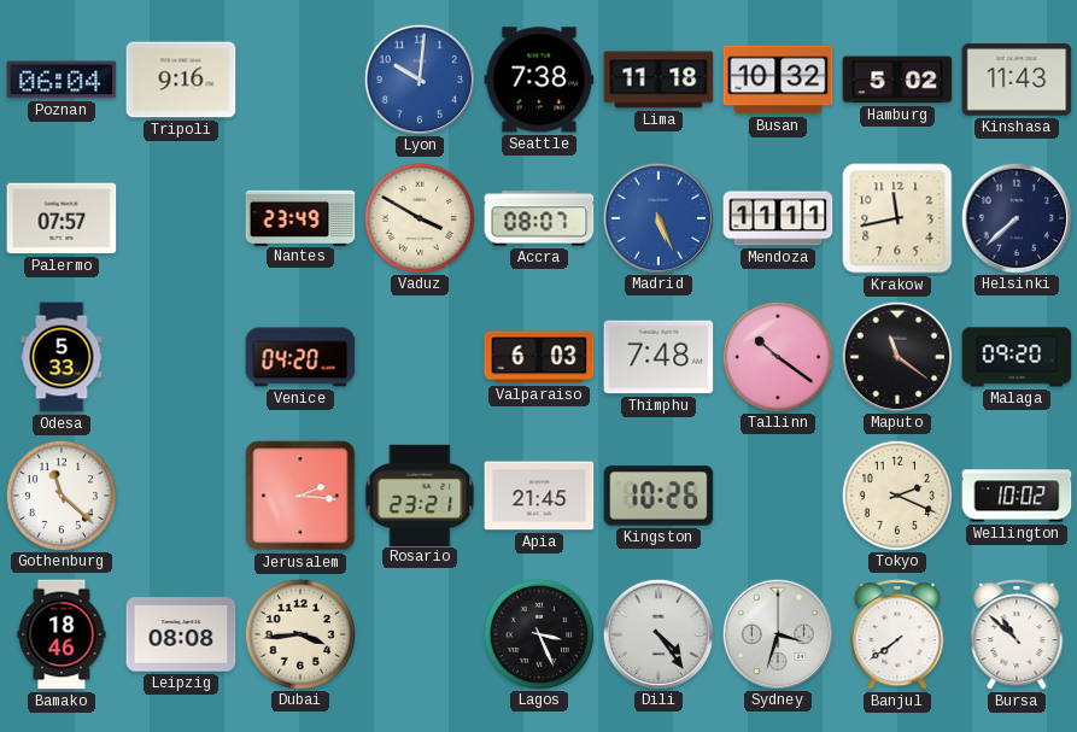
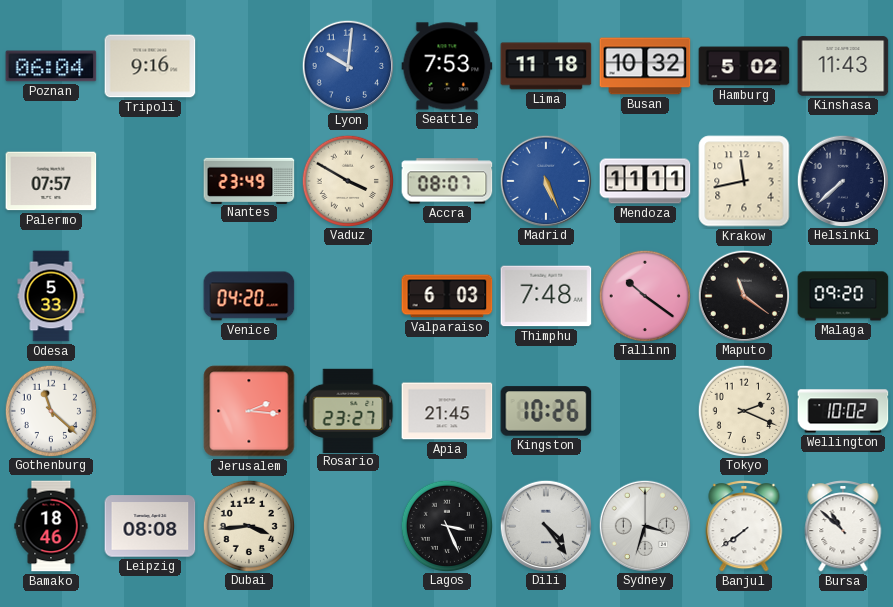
Seattle: 7:38 -> 7:53 (447, 66)
Rosario: 23:21 -> 23:27 (348, 410)
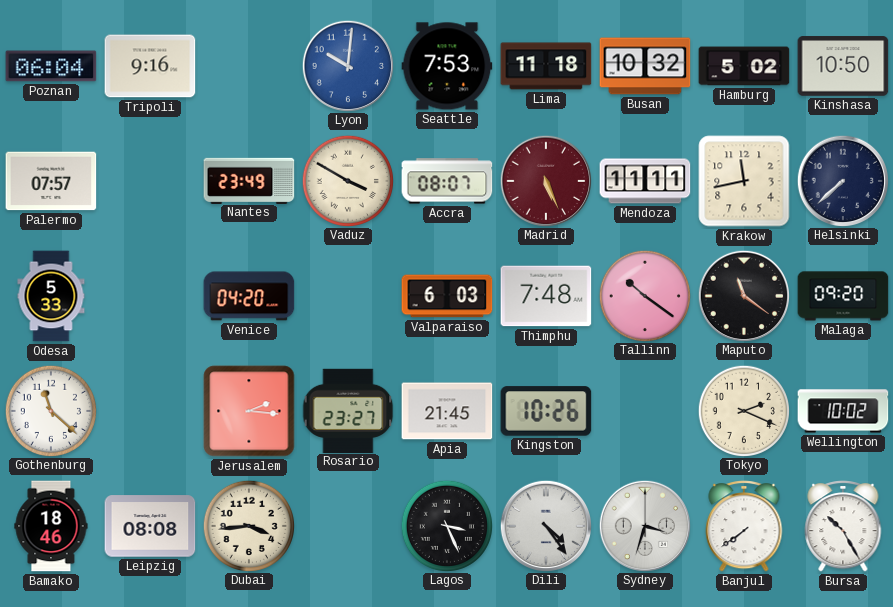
Kinshasa: 11:43 -> 10:50 (843, 66)
Madrid dial: blue -> burgundy (545, 180)
Bursa: 10:52 -> 10:25 (843, 527)
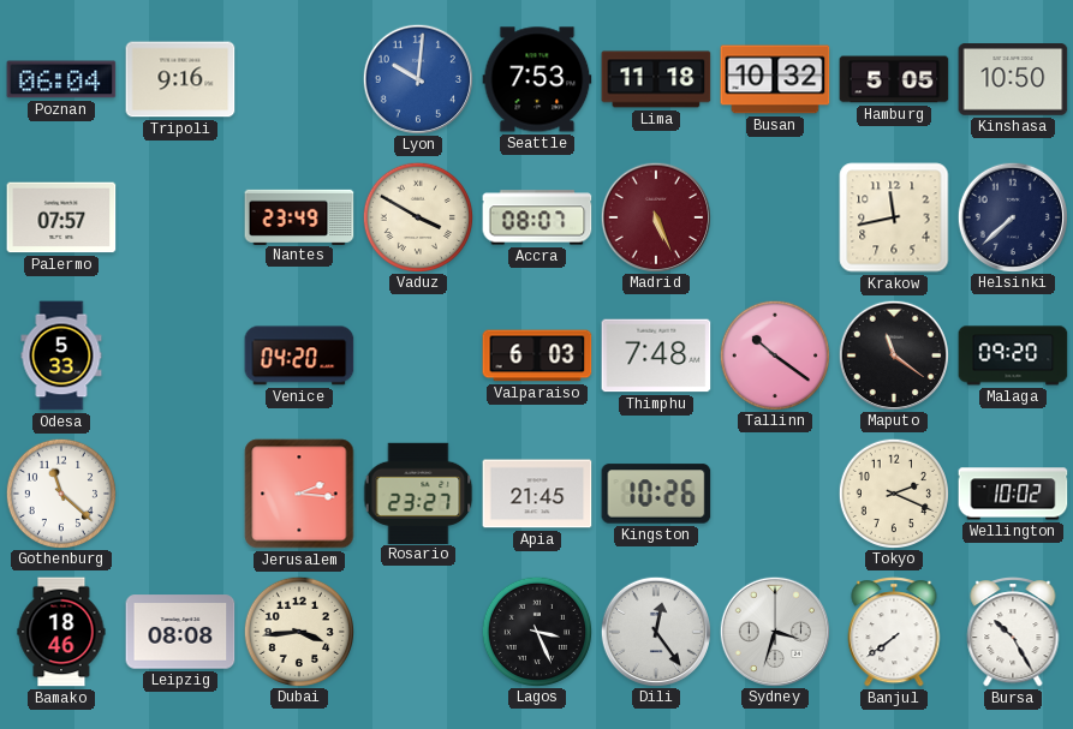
Hamburg: 5:02 -> 5:05 (894, 79)
Mendoza: 11:11 -> none (645, 181)
Dili: 4:24 -> 12:24 (655, 631)
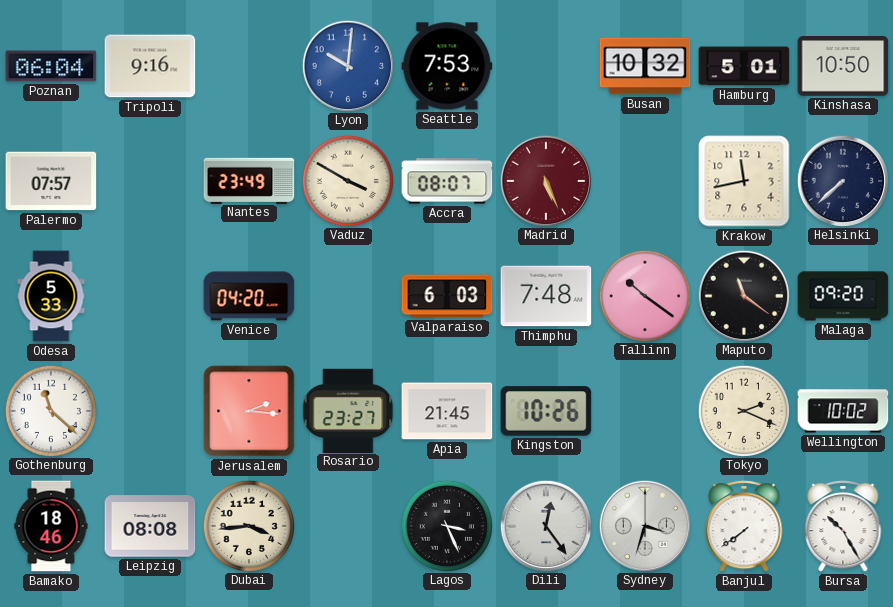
Lima: 11:18 -> none (656, 79)
Hamburg: 5:05 -> 5:01 (744, 66)
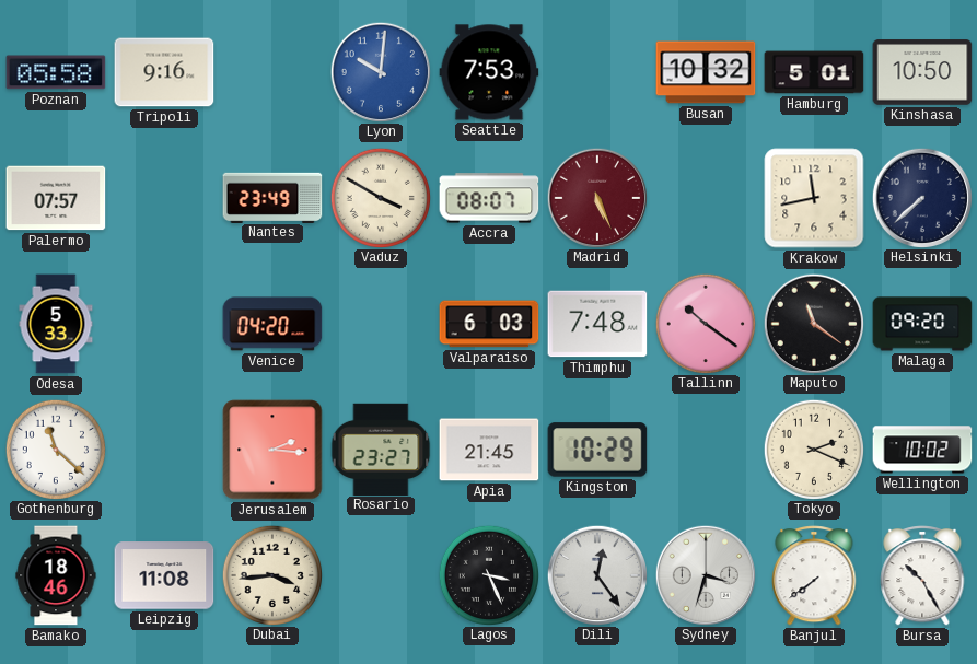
Poznan: 06:04 -> 05:58 (56, 72)
Kingston: 10:26 -> 10:29 (597, 450)
Leipzig: 08:08 -> 11:08 (164, 575)
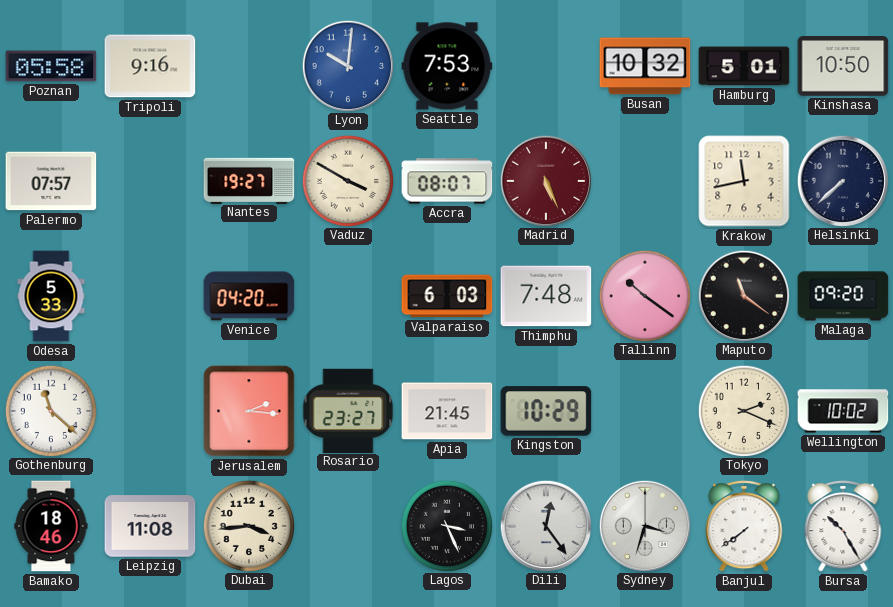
Nantes: 23:49 -> 19:27 (249, 180)
